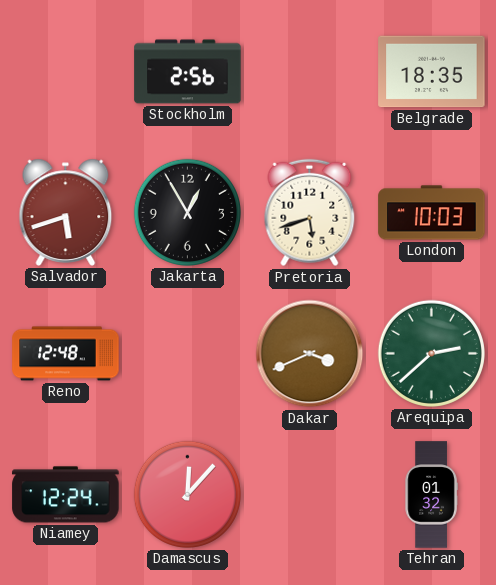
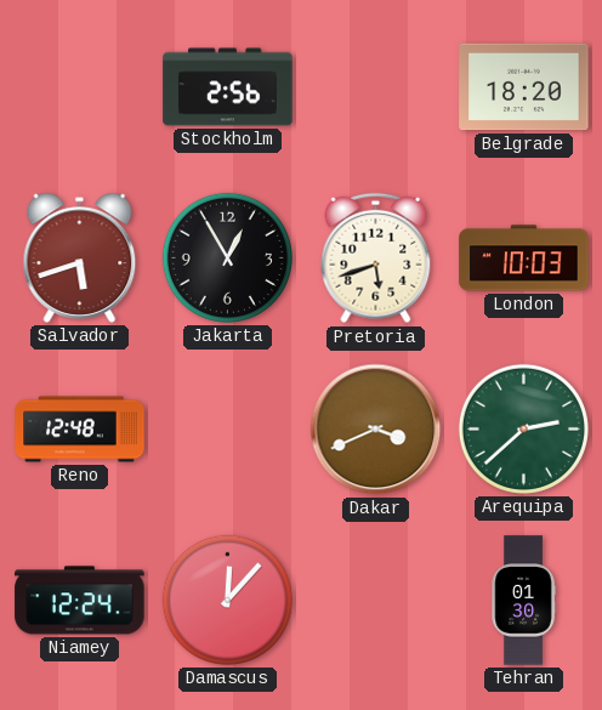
Belgrade: 18:35 -> 18:20 (524, 87)
Tehran: 01:32 -> 01:30 (523, 601)
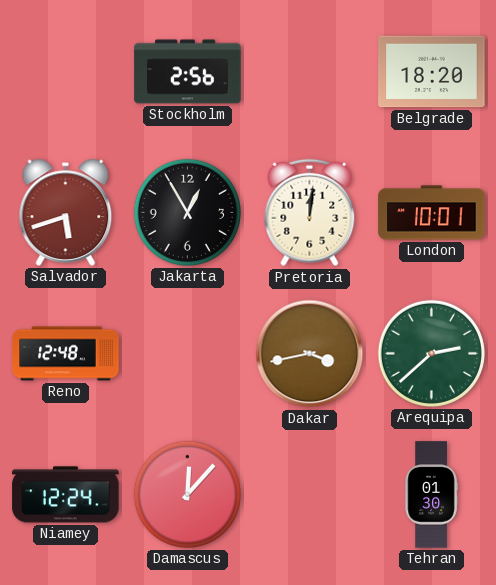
Pretoria: 5:42 -> 12:01 (310, 213)
London: 10:03 -> 10:01 (432, 213)
Dakar: 3:41 -> 3:43 (310, 354)
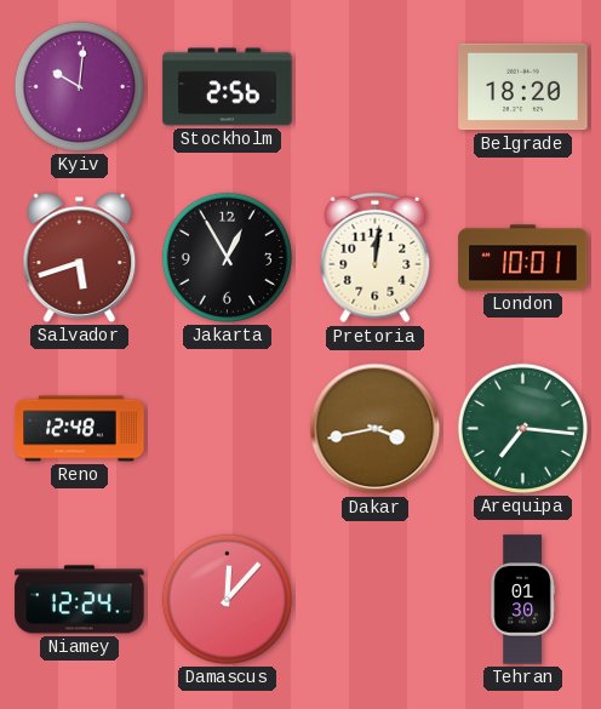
Kyiv: none -> 10:01 (79, 86)
Arequipa: 2:38 -> 7:16 (522, 428)
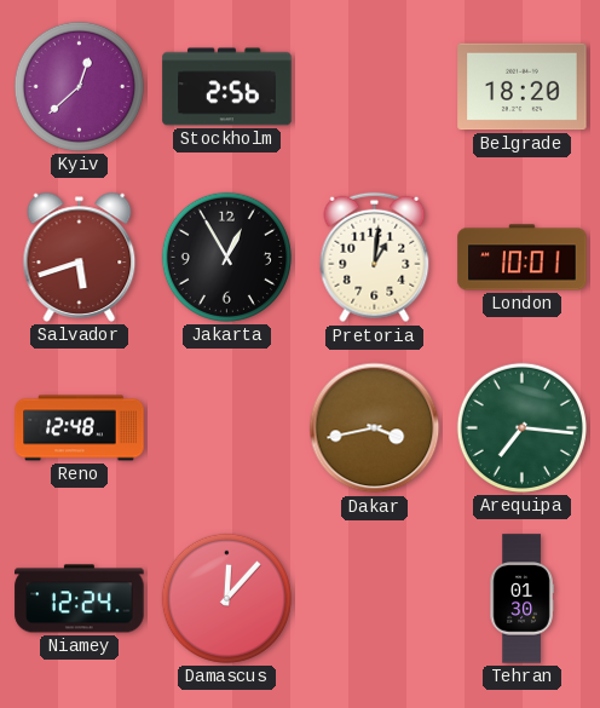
Kyiv: 10:01 -> 12:38 (79, 86)
Pretoria: 12:01 -> 1:01 (375, 258)
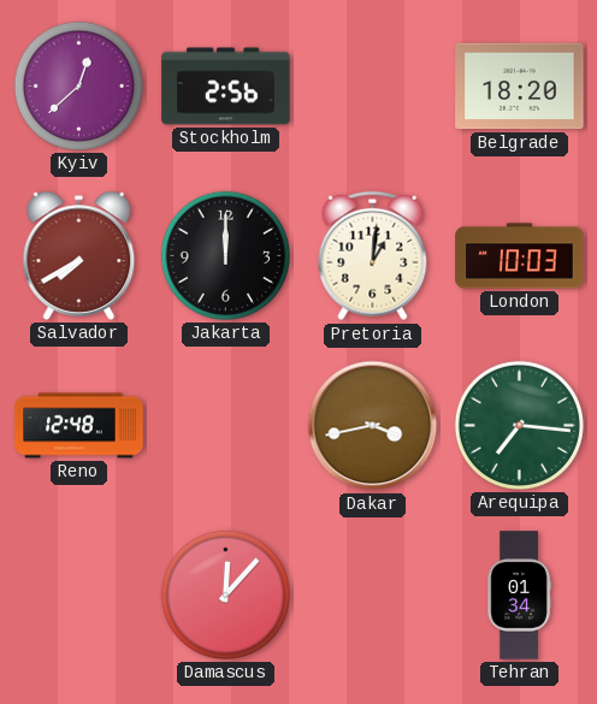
Salvador: 5:42 -> 7:40 (79, 255)
Jakarta: 12:55 -> 12:00 (225, 255)
London: 10:01 -> 10:03 (520, 256)
Niamey: 12:24 -> none (80, 599)
Tehran: 01:30 -> 01:34 (519, 596)
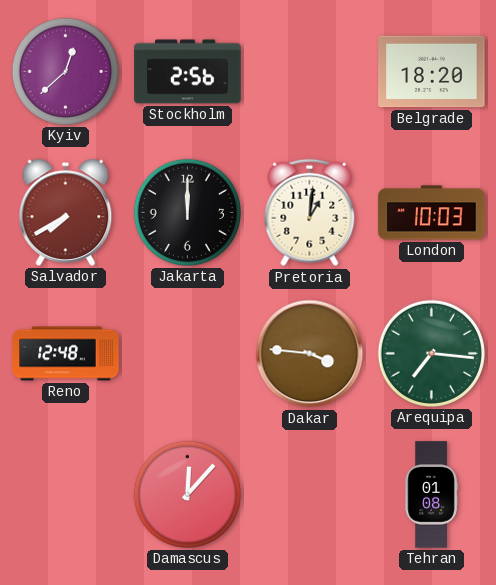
Dakar: 3:43 -> 3:46 (310, 354)
Tehran: 01:34 -> 01:08 (431, 495)
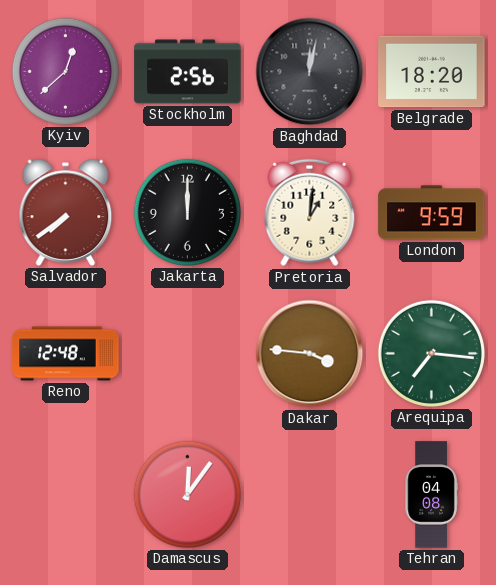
Baghdad: none -> 12:02 (310, 72)
Salvador: 7:40 -> 7:39 (66, 212)
London: 10:03 -> 9:59 (432, 213)
Damascus: 12:07 -> 12:06 (187, 494)
Tehran: 01:08 -> 04:08 (431, 495)
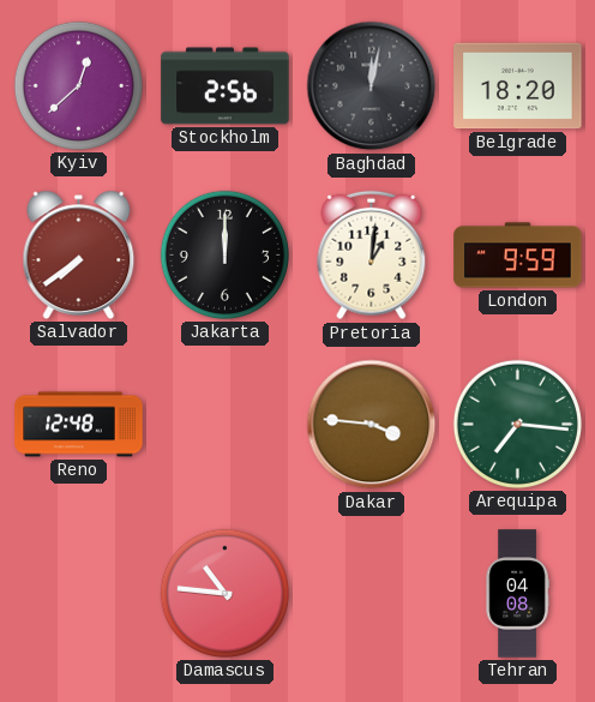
Damascus: 12:06 -> 10:46 (224, 593)
